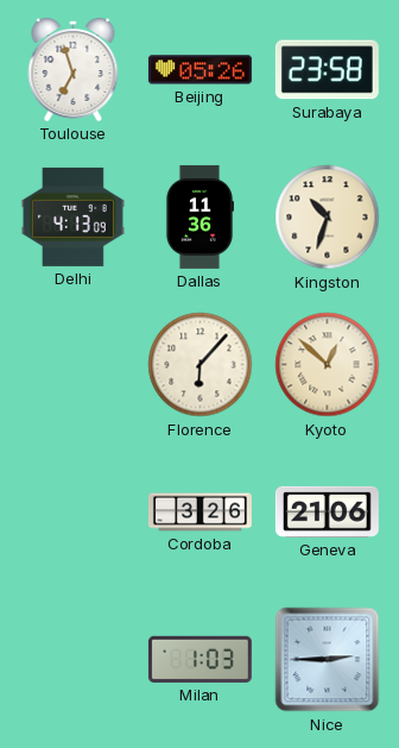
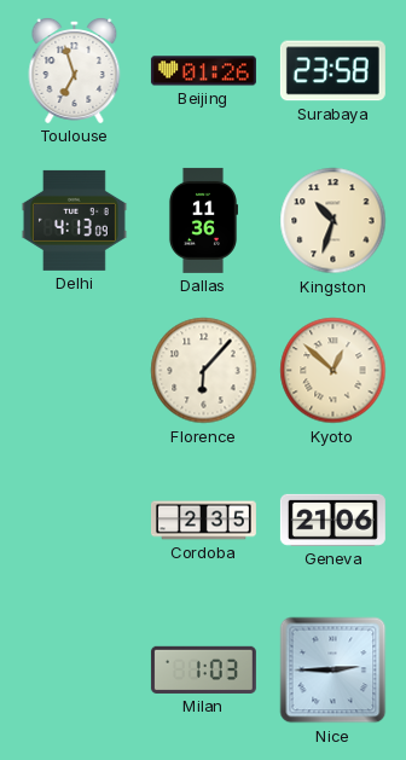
Beijing: 05:26 -> 01:26 (203, 71)
Cordoba: 3:26 -> 2:35 (203, 521)
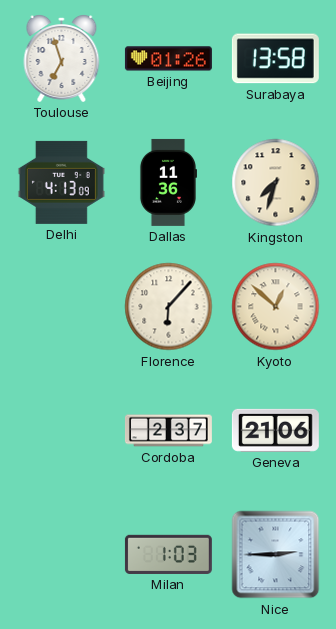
Surabaya: 23:58 -> 13:58 (275, 59)
Kingston: 10:33 -> 7:33 (276, 183)
Cordoba: 2:35 -> 2:37 (168, 431)
